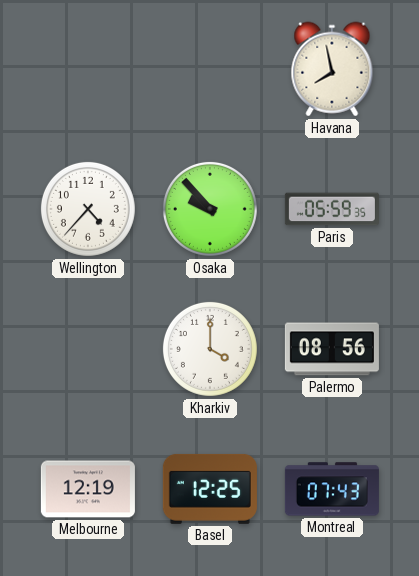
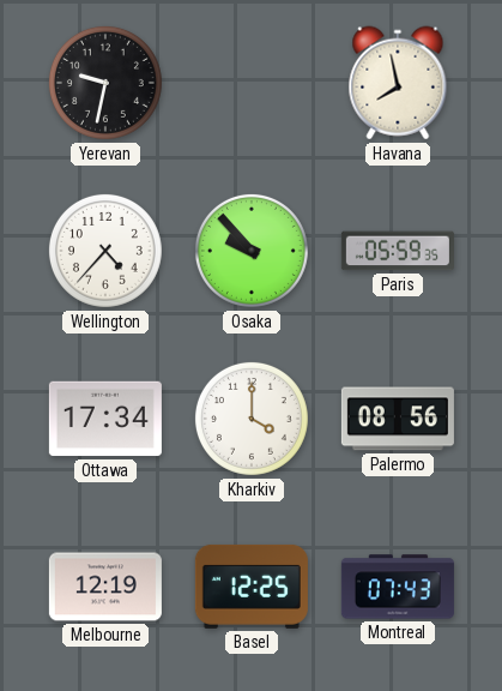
Yerevan: none -> 9:32 (105, 83)
Ottawa: none -> 17:34 (105, 419)
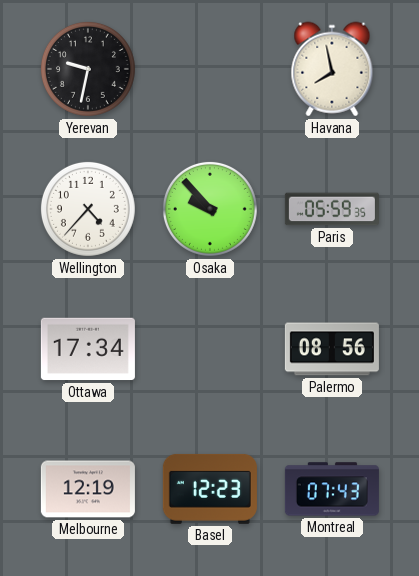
Kharkiv: 4:00 -> none (252, 419)
Basel: 12:25 -> 12:23 (210, 489)
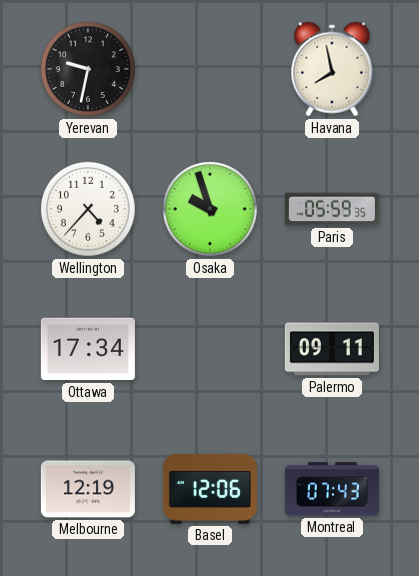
Osaka: 9:53 -> 9:57 (210, 209)
Palermo: 08:56 -> 09:11 (332, 349)
Basel: 12:23 -> 12:06 (210, 489)
